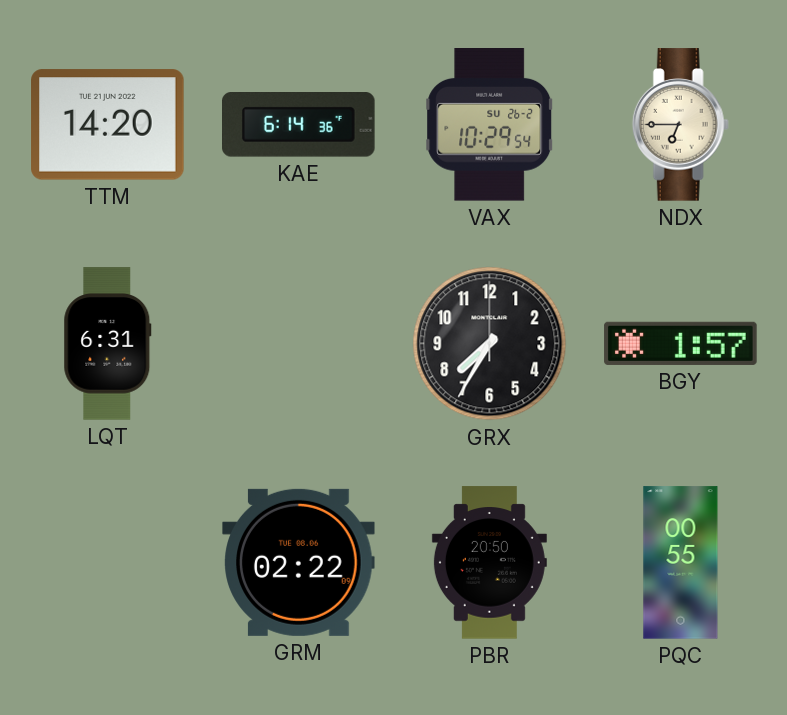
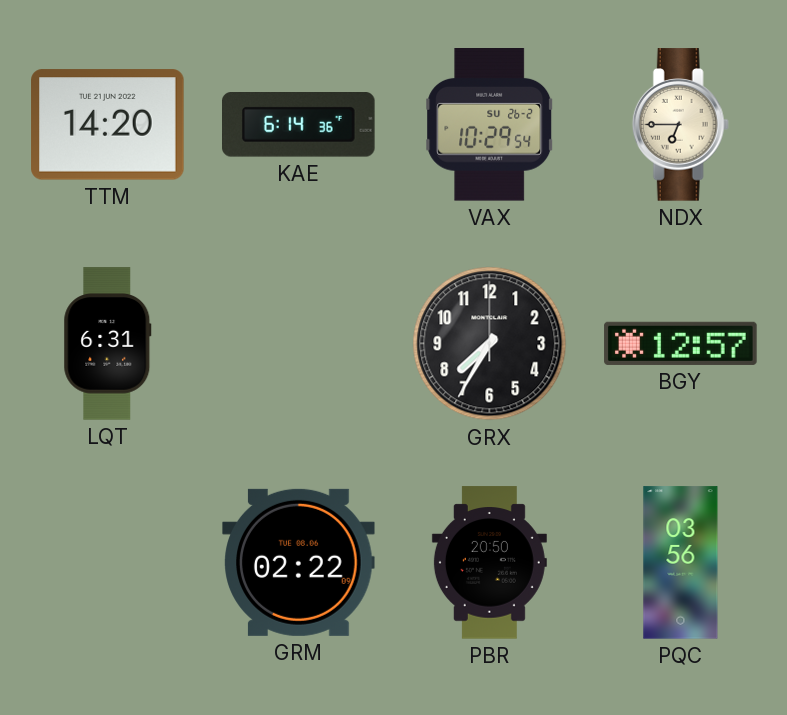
BGY: 1:57 -> 12:57 (681, 343)
PQC: 00:55 -> 03:56 (681, 563)
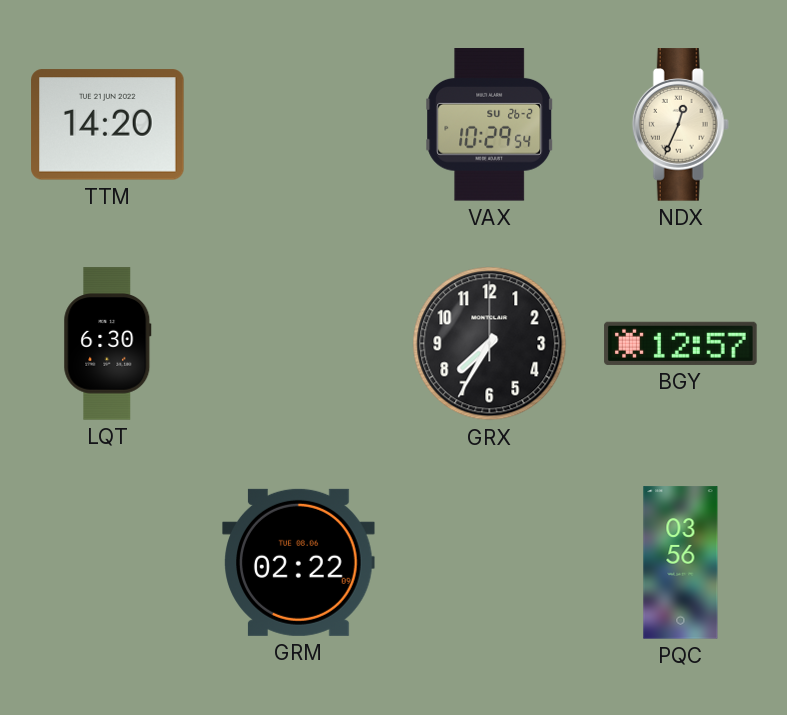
KAE: 6:14 -> none (299, 125)
NDX: 6:45 -> 12:34 (680, 125)
LQT: 6:31 -> 6:30 (108, 344)
PBR: 20:50 -> none (489, 563)
